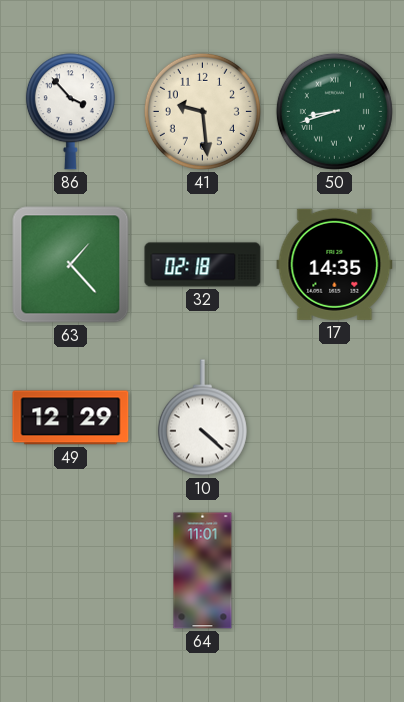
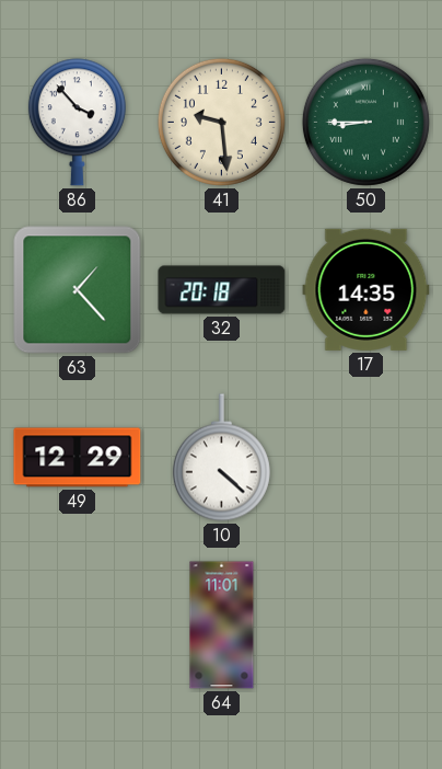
50: 8:42 -> 8:45 (365, 122)
32: 02:18 -> 20:18 (222, 290)
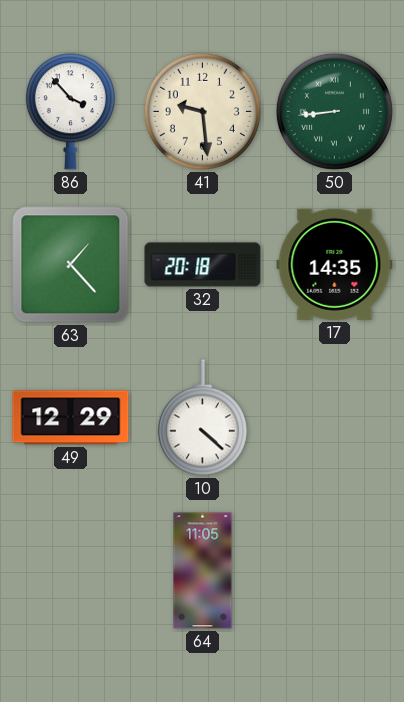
50: 8:45 -> 8:44 (334, 111)
64: 11:01 -> 11:05 (203, 571)
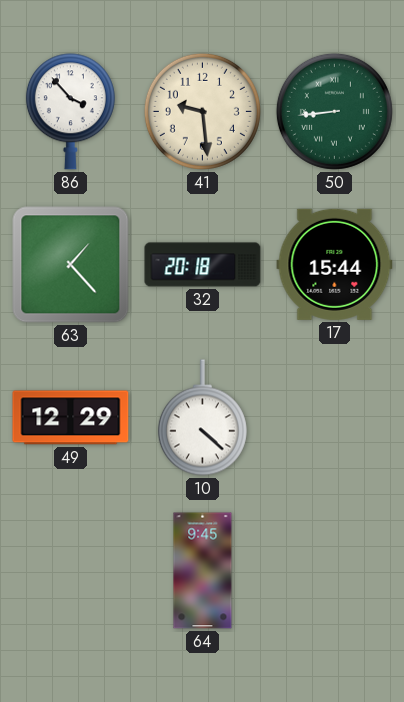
17: 14:35 -> 15:44 (335, 264)
64: 11:05 -> 9:45 (203, 571)
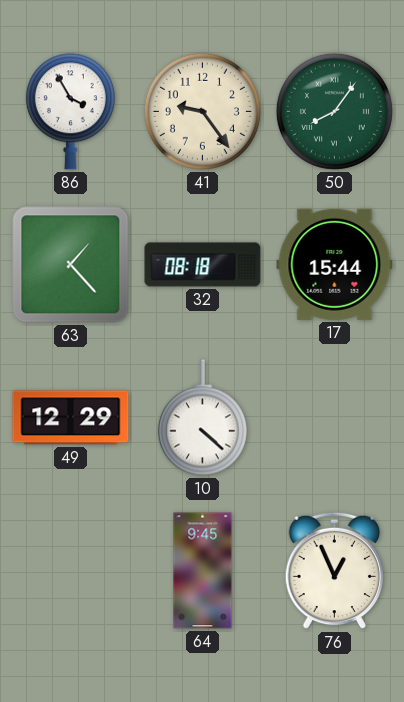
86: 3:53 -> 3:55 (70, 112)
41: 9:29 -> 9:24 (202, 111)
50: 8:44 -> 8:06 (334, 111)
32: 20:18 -> 08:18 (203, 265)
76: none -> 12:56 (335, 571)
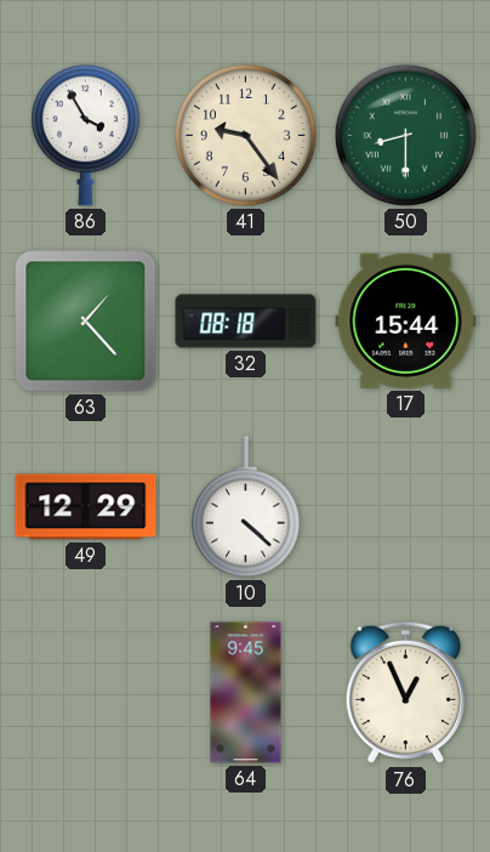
50: 8:06 -> 8:30 (405, 135)
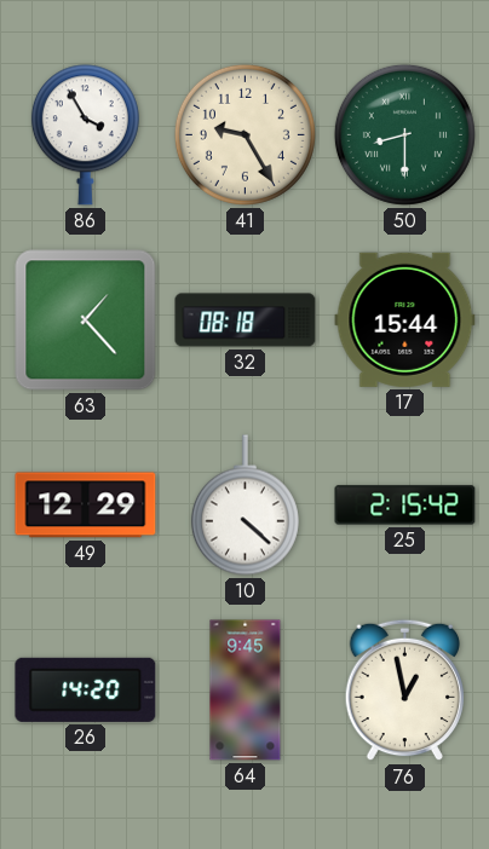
41: 9:24 -> 9:25 (244, 134)
25: none -> 2:15 (405, 506)
26: none -> 14:20 (86, 689)
76: 12:56 -> 12:58 (405, 691)
